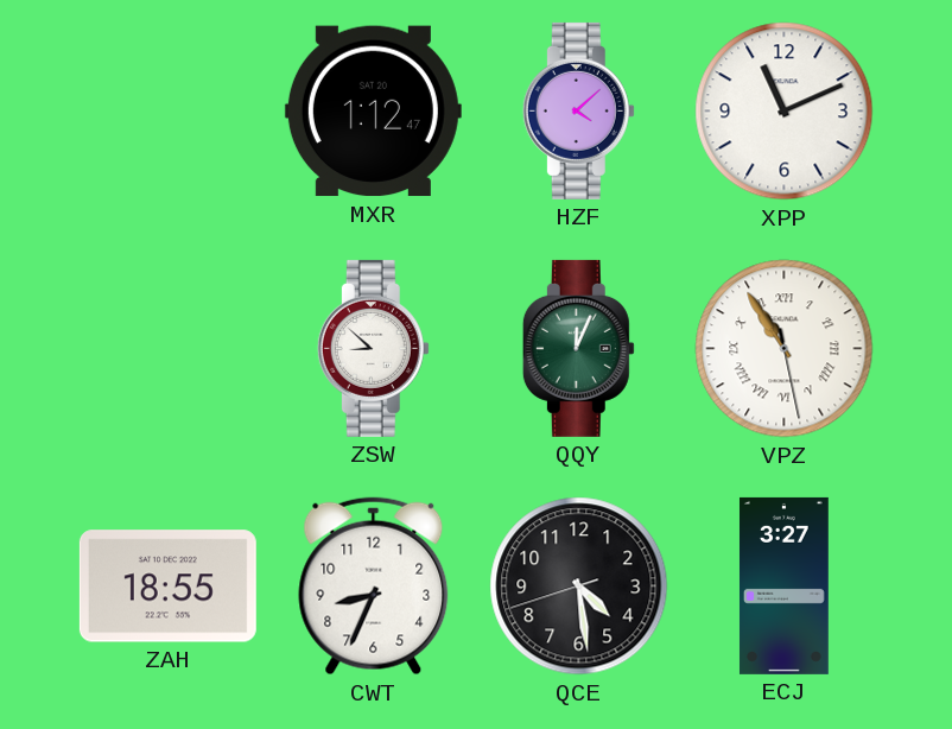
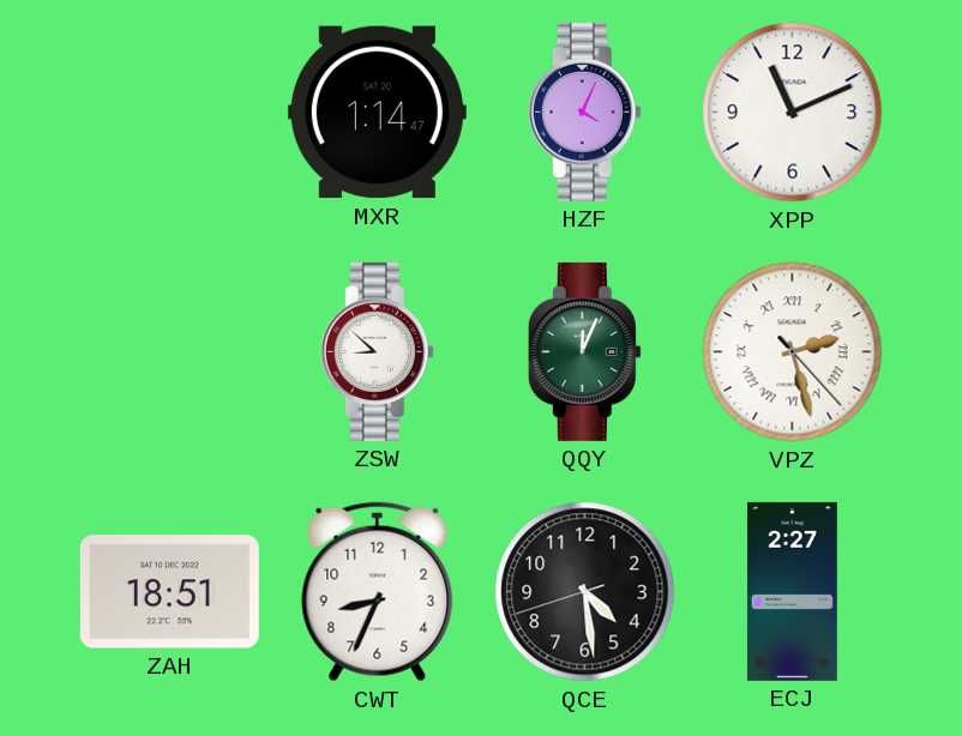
MXR: 1:12 -> 1:14 (377, 113)
HZF: 4:08 -> 4:04 (584, 111)
VPZ: 10:54 -> 2:27 (793, 352)
ZAH: 18:55 -> 18:51 (169, 592)
ECJ: 3:27 -> 2:27 (792, 591)
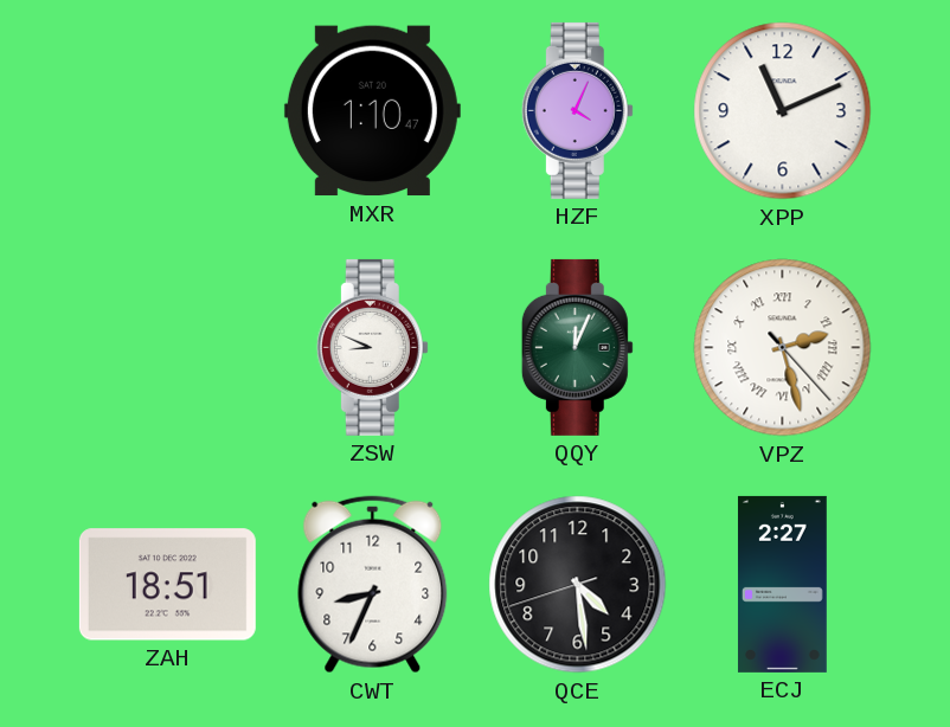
MXR: 1:14 -> 1:10 (372, 111)
ZSW: 8:52 -> 8:49 (372, 347)
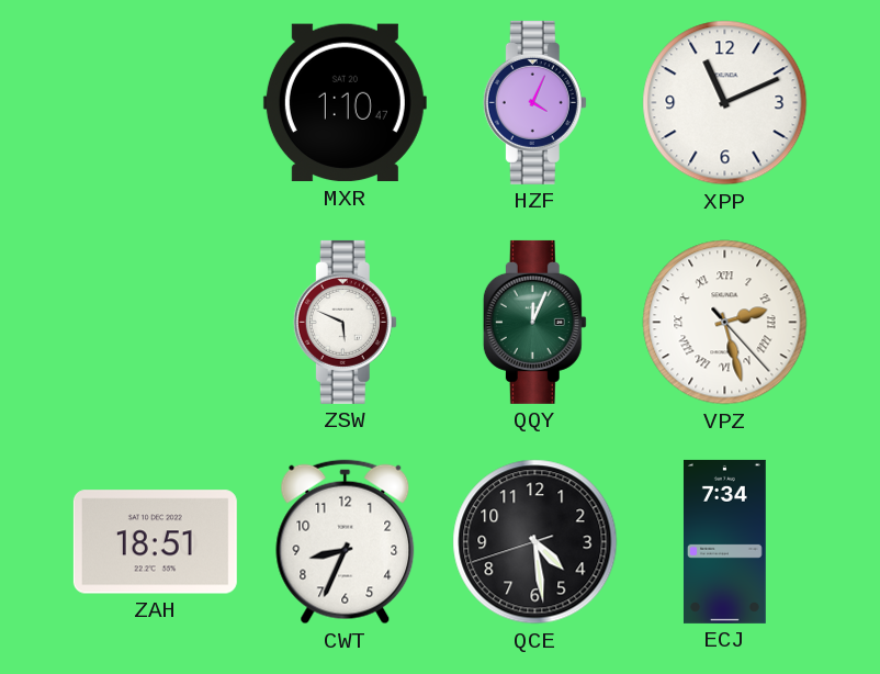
ZSW: 8:49 -> 5:49 (345, 322)
ECJ: 2:27 -> 7:34 (724, 541)
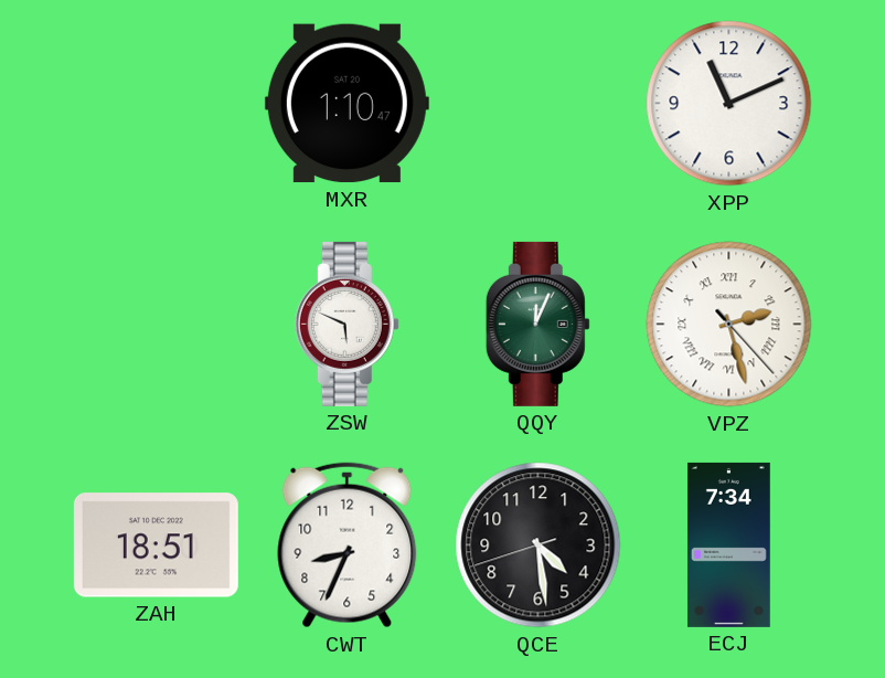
HZF: 4:04 -> none (534, 102)
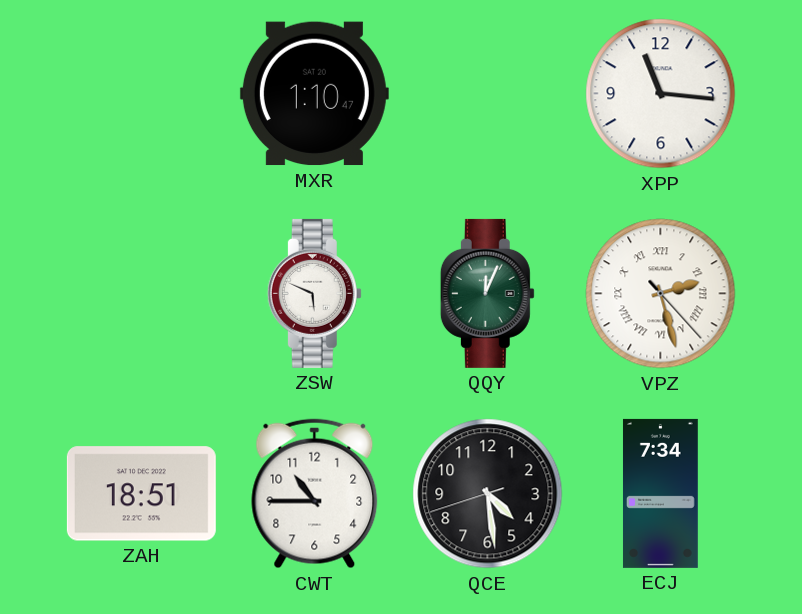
XPP: 11:11 -> 11:16 (661, 94)
CWT: 8:34 -> 10:45 (315, 494)
